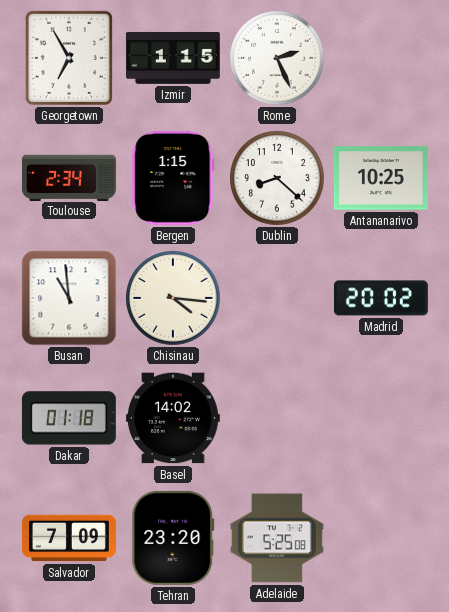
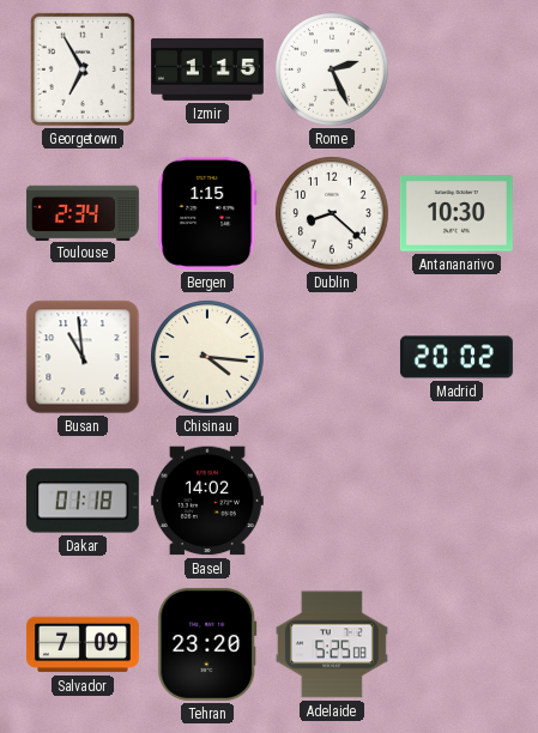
Antananarivo: 10:25 -> 10:30 (457, 213)
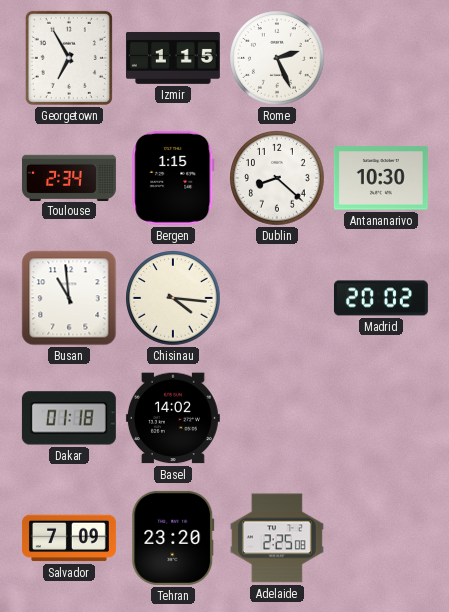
Adelaide: 5:25 -> 2:25 (277, 538)
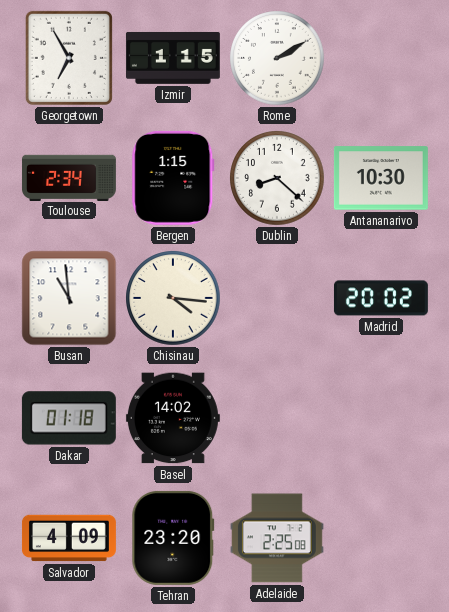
Rome: 2:26 -> 2:10 (277, 58)
Salvador: 7:09 -> 4:09 (69, 538)
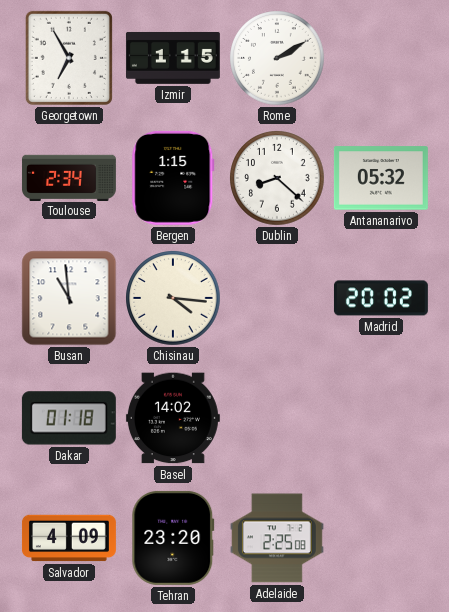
Antananarivo: 10:30 -> 05:32 (381, 178)
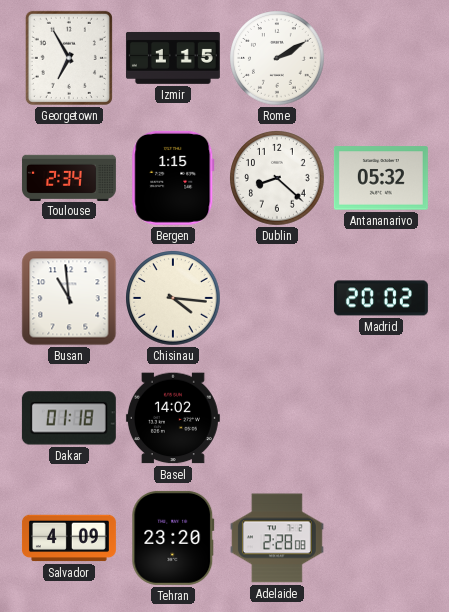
Adelaide: 2:25 -> 2:28 (277, 538)
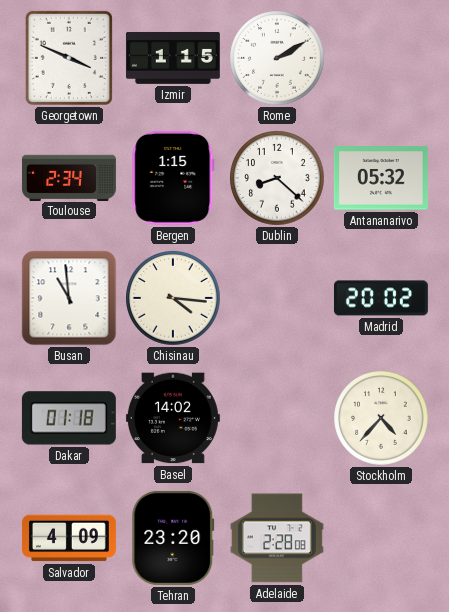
Georgetown: 6:55 -> 3:49 (69, 58)
Stockholm: none -> 4:37 (381, 418)
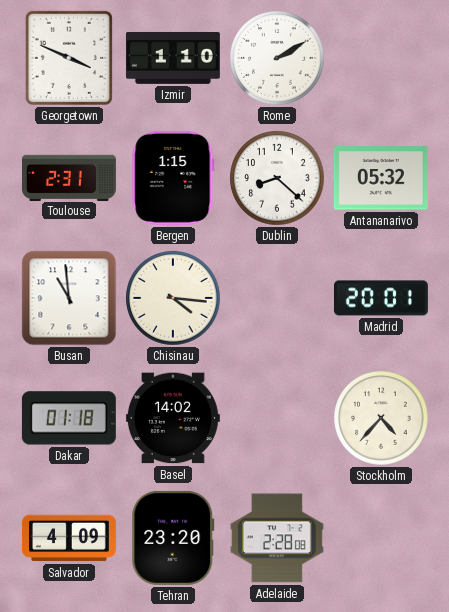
Izmir: 1:15 -> 1:10 (173, 58)
Toulouse: 2:34 -> 2:31 (69, 177)
Madrid: 20:02 -> 20:01 (381, 298)
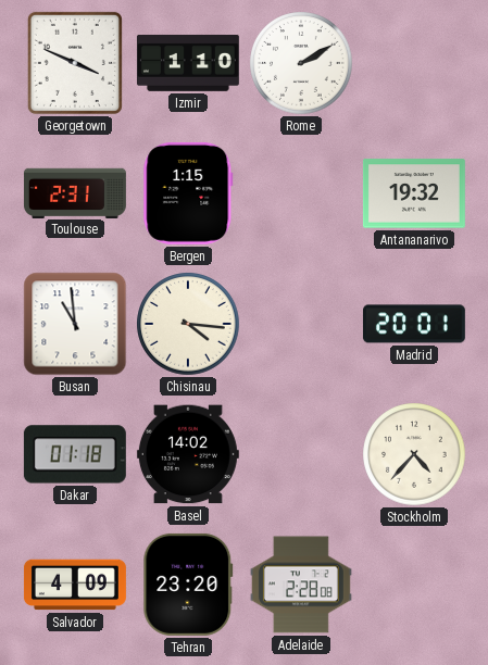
Dublin: 8:22 -> none (277, 178)
Antananarivo: 05:32 -> 19:32 (414, 193)
